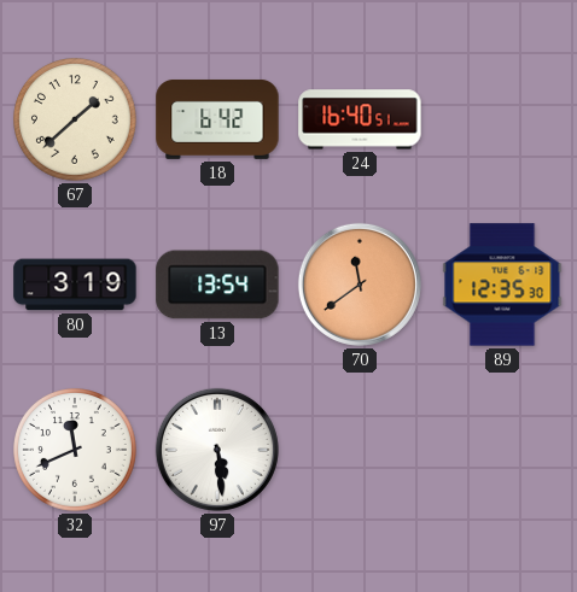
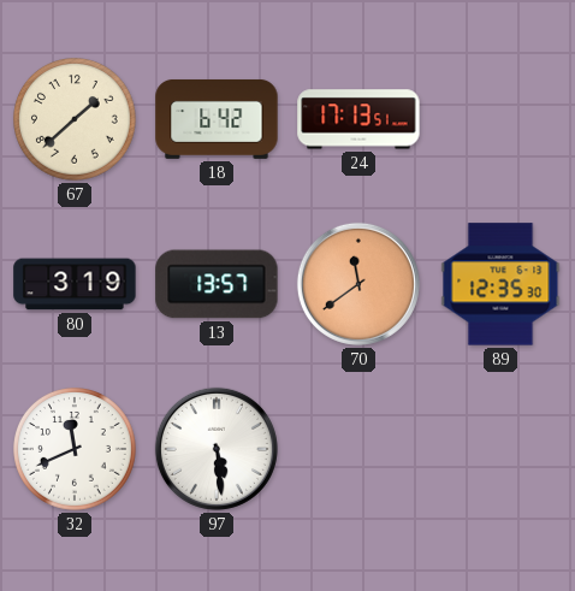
24: 16:40 -> 17:13 (358, 119)
13: 13:54 -> 13:57 (217, 284)
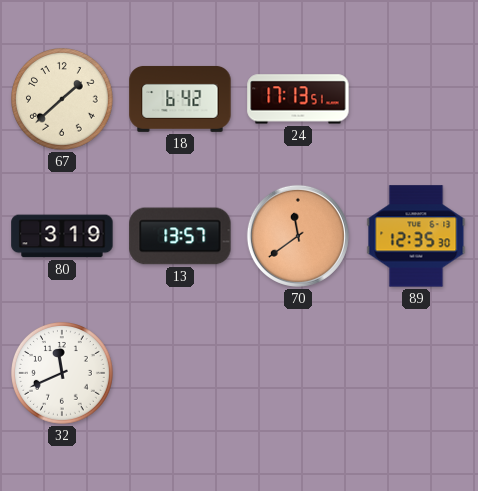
97: 5:29 -> none (217, 449)
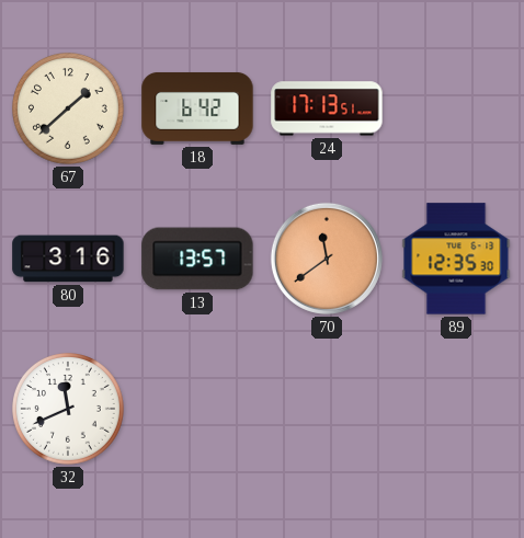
80: 3:19 -> 3:16 (68, 259)
